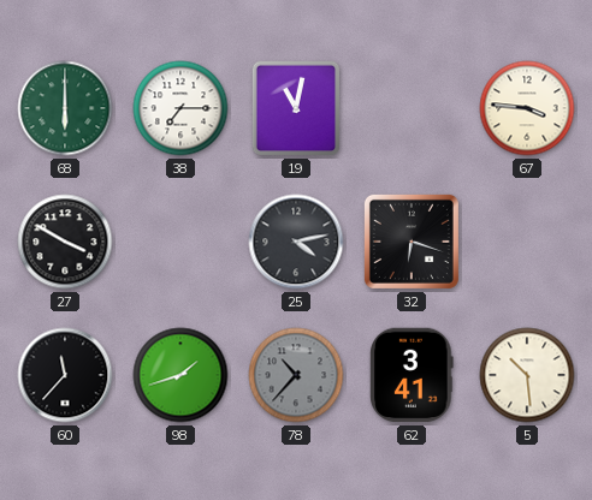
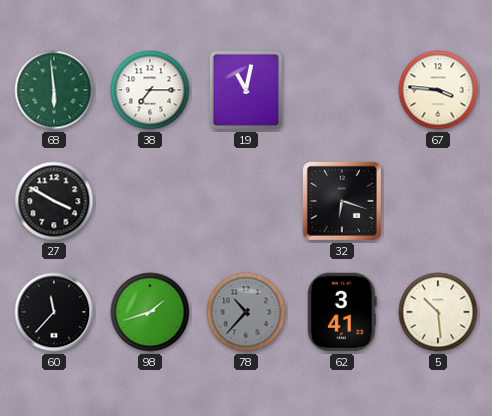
68: 6:00 -> 5:59 (54, 90)
25: 4:13 -> none (296, 242)
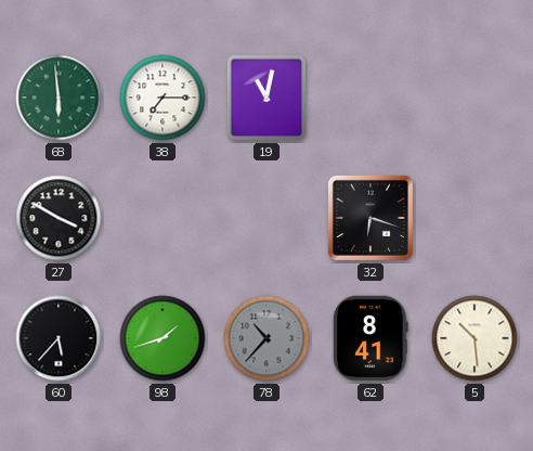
67: 3:46 -> none (438, 90)
60: 11:37 -> 5:37 (58, 338)
62: 3:41 -> 8:41 (370, 338)
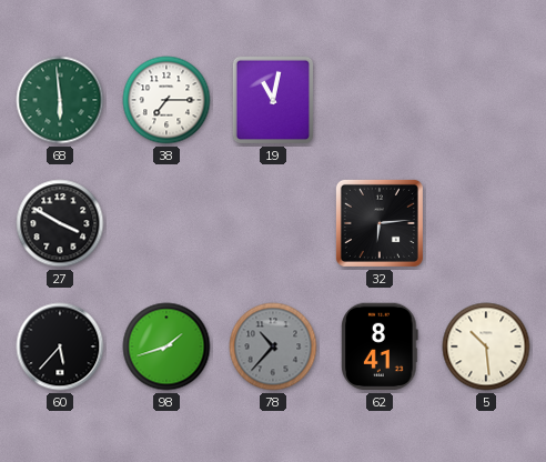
32: 6:18 -> 6:14 (380, 223)
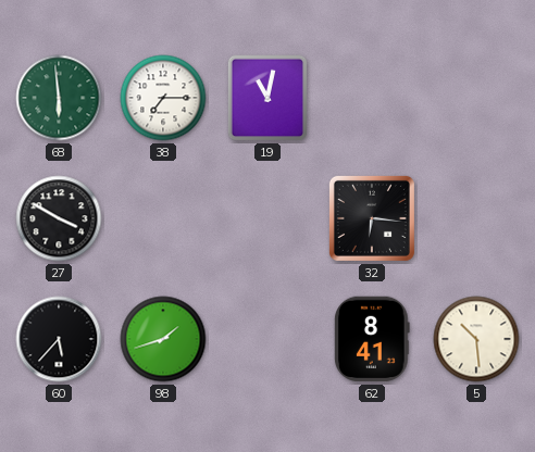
32: 6:14 -> 6:16 (372, 218)
78: 10:37 -> none (273, 346)
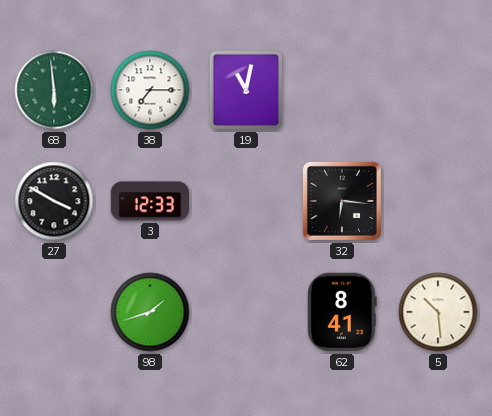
3: none -> 12:33 (150, 201)
60: 5:37 -> none (59, 339)
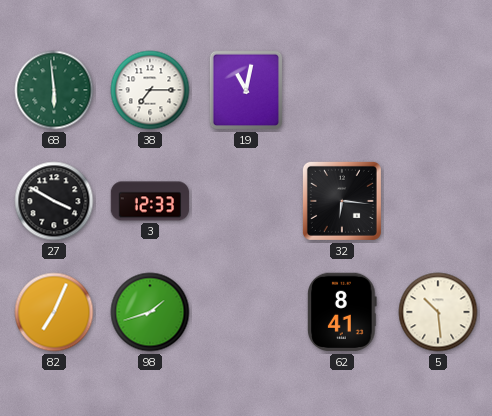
82: none -> 7:04 (54, 312)
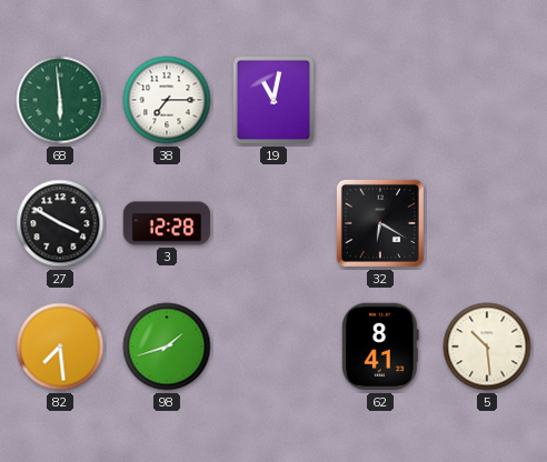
3: 12:33 -> 12:28 (167, 223)
32: 6:16 -> 6:20 (380, 223)
82: 7:04 -> 7:29 (60, 346)
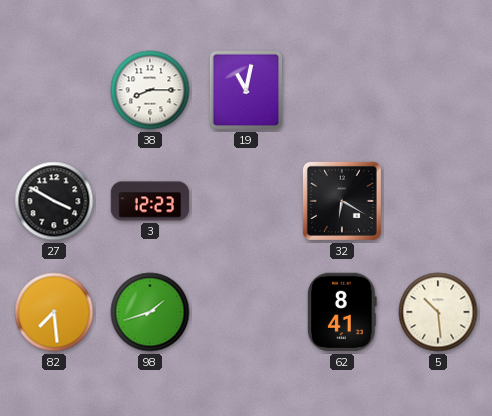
68: 5:59 -> none (60, 100)
38: 7:15 -> 8:15 (150, 90)
3: 12:28 -> 12:23 (150, 201)
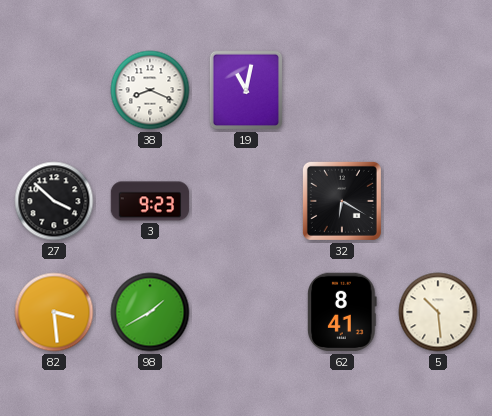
38: 8:15 -> 8:19 (150, 90)
27: 3:50 -> 3:52 (54, 201)
3: 12:23 -> 9:23 (150, 201)
82: 7:29 -> 3:29 (54, 312)
98: 1:42 -> 1:40 (150, 312)
